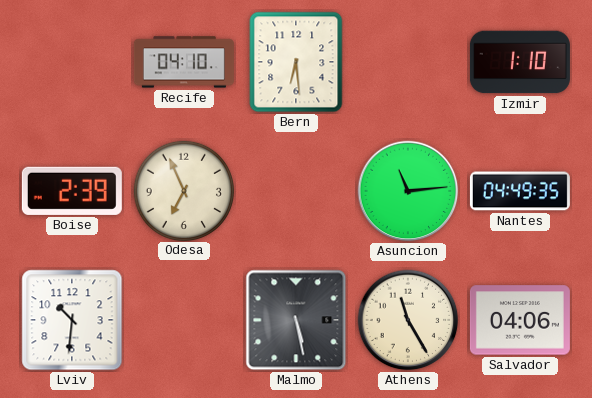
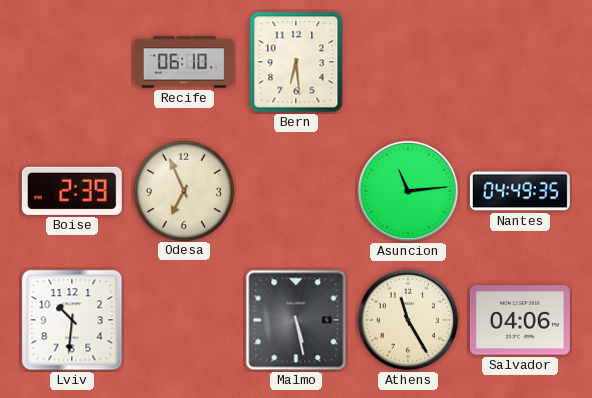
Recife: 04:10 -> 06:10 (184, 62)
Izmir: 1:10 -> none (520, 62)
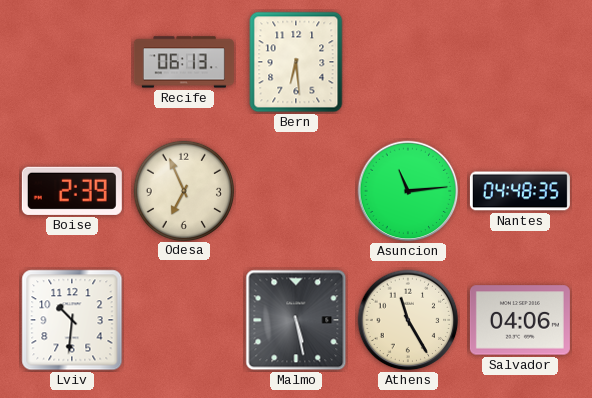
Recife: 06:10 -> 06:13 (184, 62)
Nantes: 04:49 -> 04:48 (520, 191)
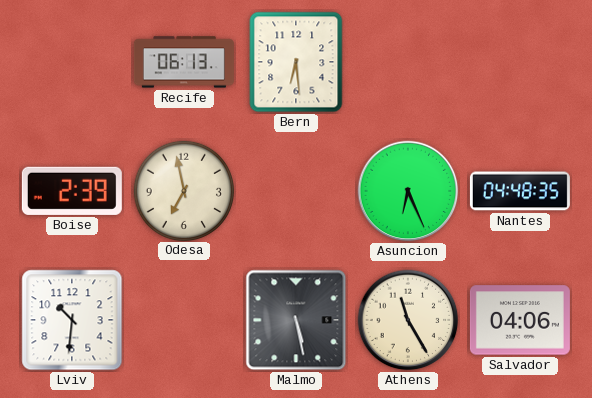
Odesa: 6:56 -> 6:58 (183, 190)
Asuncion: 11:14 -> 6:26 (408, 191)
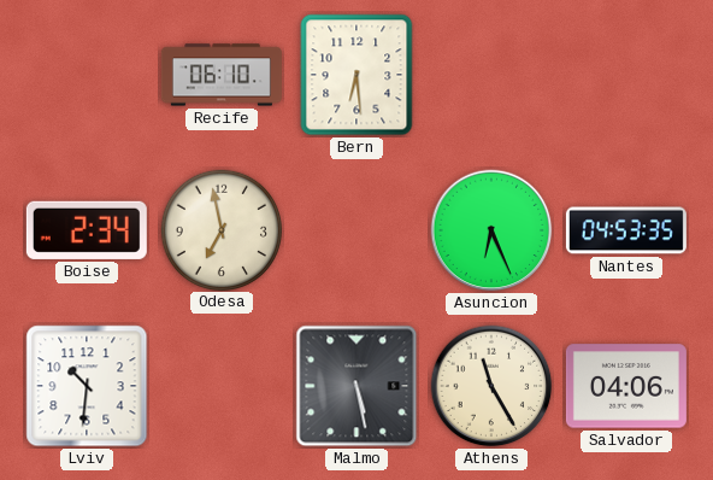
Recife: 06:13 -> 06:10 (222, 75)
Boise: 2:39 -> 2:34 (87, 230)
Nantes: 04:48 -> 04:53 (626, 230)
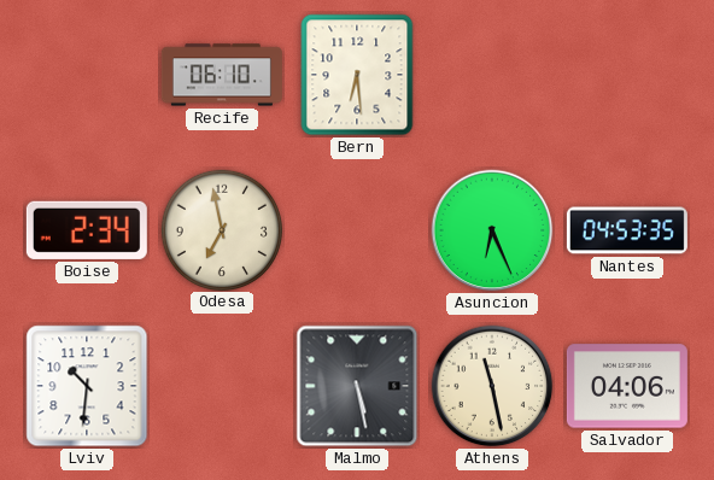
Athens: 11:25 -> 11:28 (492, 386)
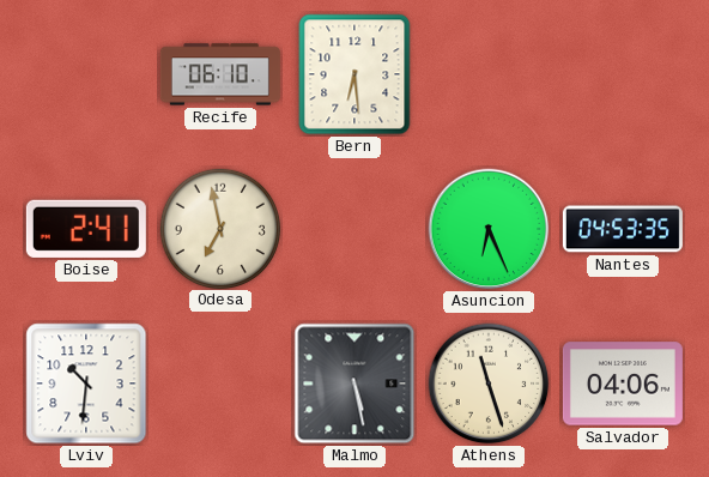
Boise: 2:34 -> 2:41 (86, 229)
Athens: 11:28 -> 11:27 (489, 384)
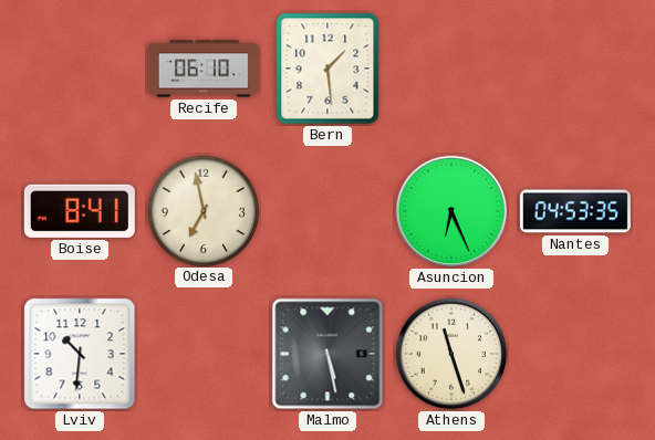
Bern: 6:29 -> 1:29 (327, 69)
Boise: 2:41 -> 8:41 (80, 211)
Salvador: 04:06 -> none (623, 384)
